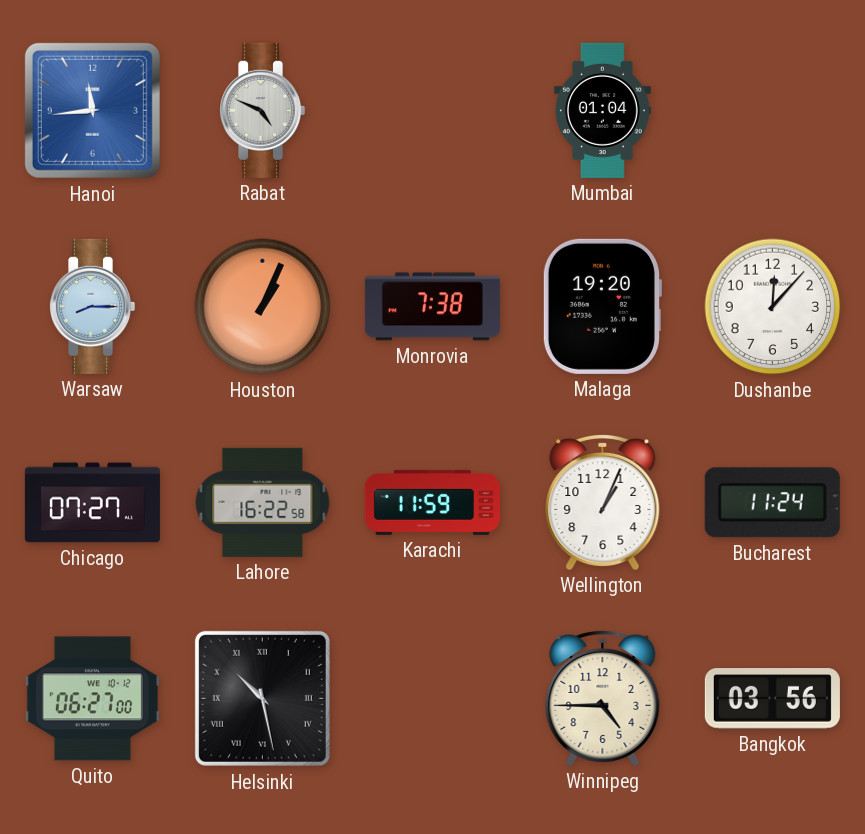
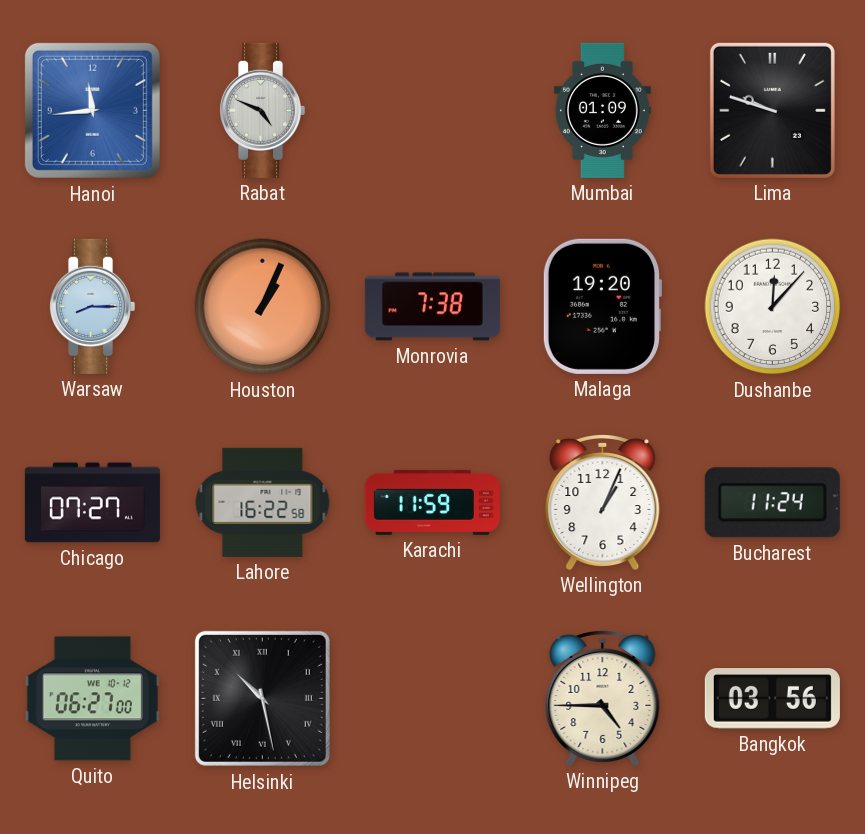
Mumbai: 01:04 -> 01:09 (602, 110)
Lima: none -> 9:48 (772, 110)
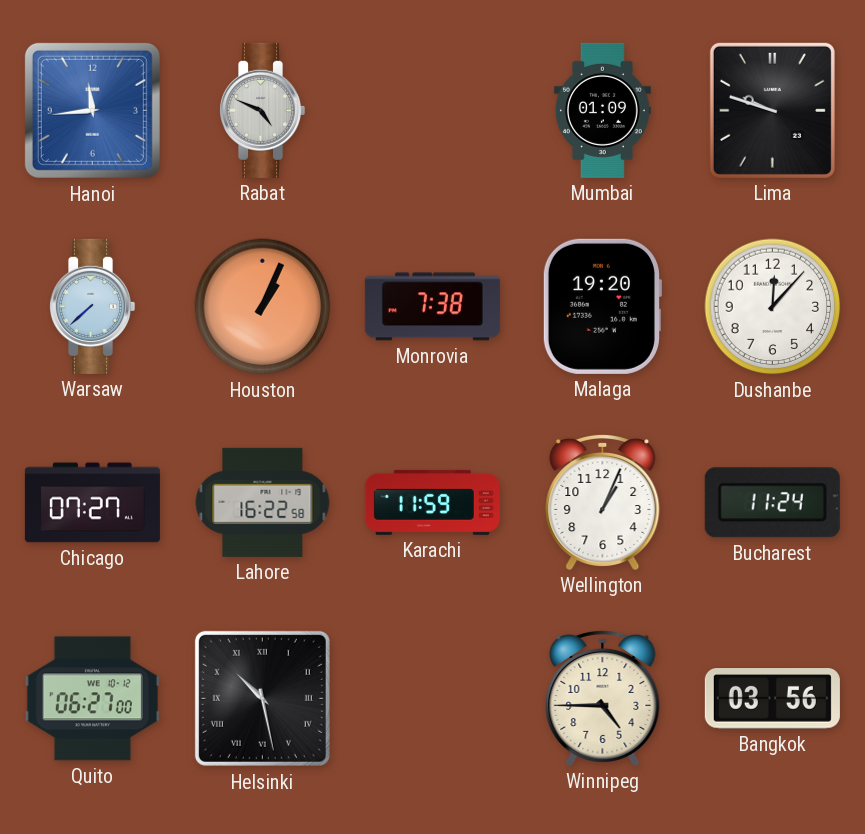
Warsaw: 8:15 -> 7:38 (93, 306)
